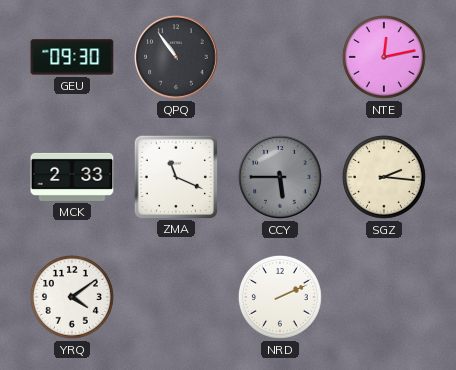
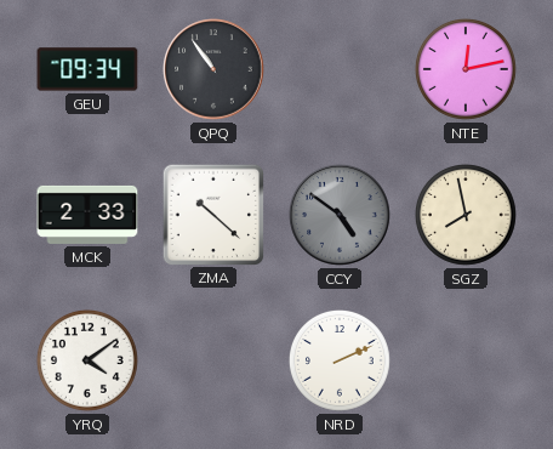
GEU: 09:30 -> 09:34 (87, 69)
ZMA: 11:19 -> 10:22 (212, 214)
CCY: 5:45 -> 4:51 (340, 215)
SGZ: 2:16 -> 7:58 (466, 215)
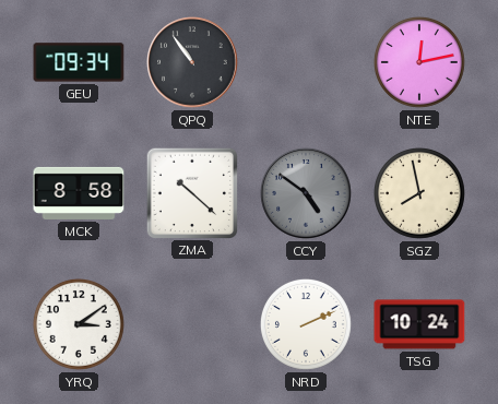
MCK: 2:33 -> 8:58 (79, 193)
YRQ: 4:09 -> 3:09 (79, 324)
TSG: none -> 10:24 (419, 324)
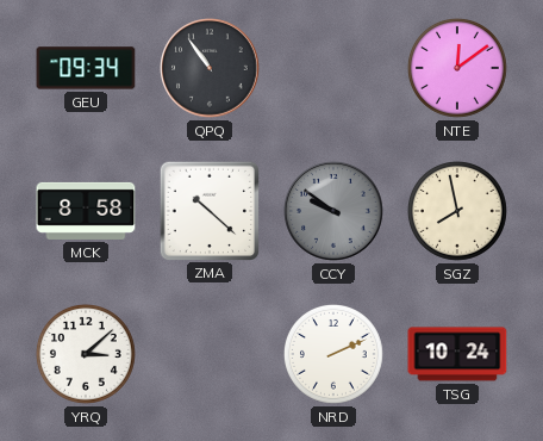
NTE: 12:13 -> 12:09 (457, 68)
CCY: 4:51 -> 9:51 (333, 211)
YRQ: 3:09 -> 3:08 (86, 354)
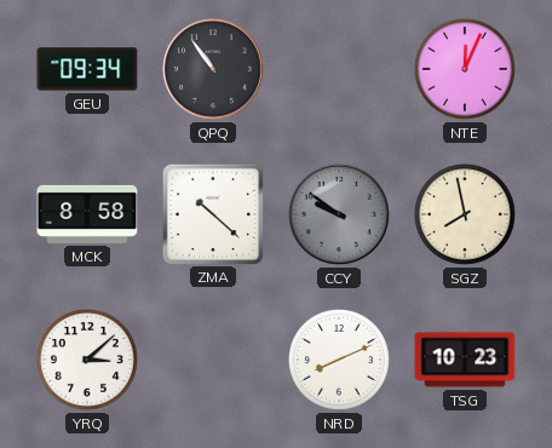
NTE: 12:09 -> 12:04 (465, 69)
NRD: 2:11 -> 8:11 (339, 360)
TSG: 10:24 -> 10:23 (465, 360)
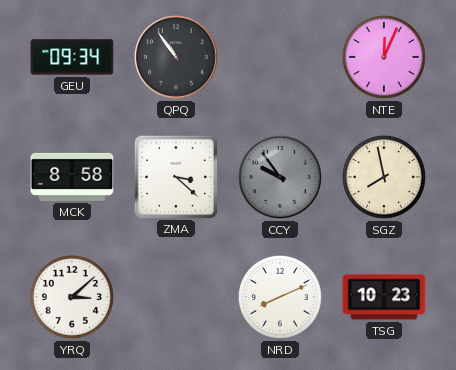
ZMA: 10:22 -> 3:22 (175, 176)
CCY: 9:51 -> 9:54 (280, 177)
